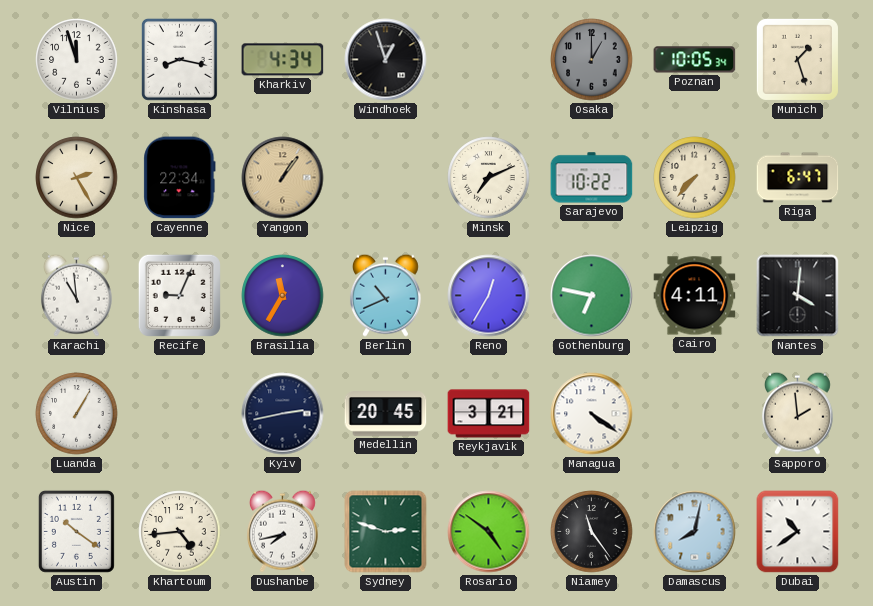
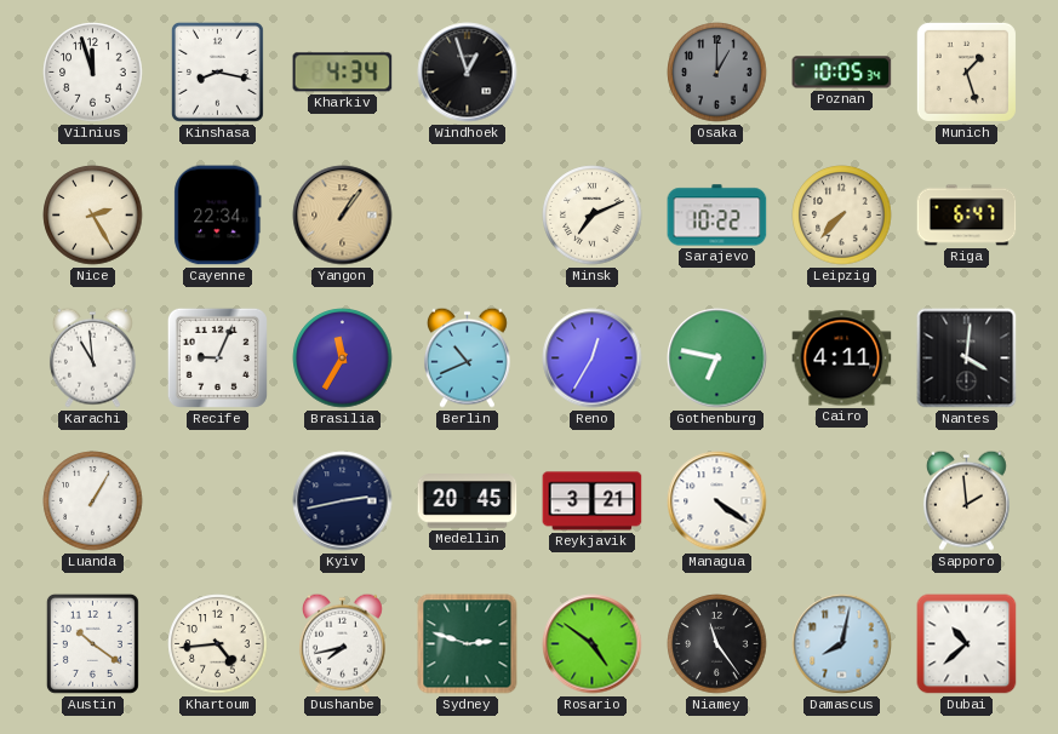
Dubai: 10:39 -> 10:38 (967, 644)
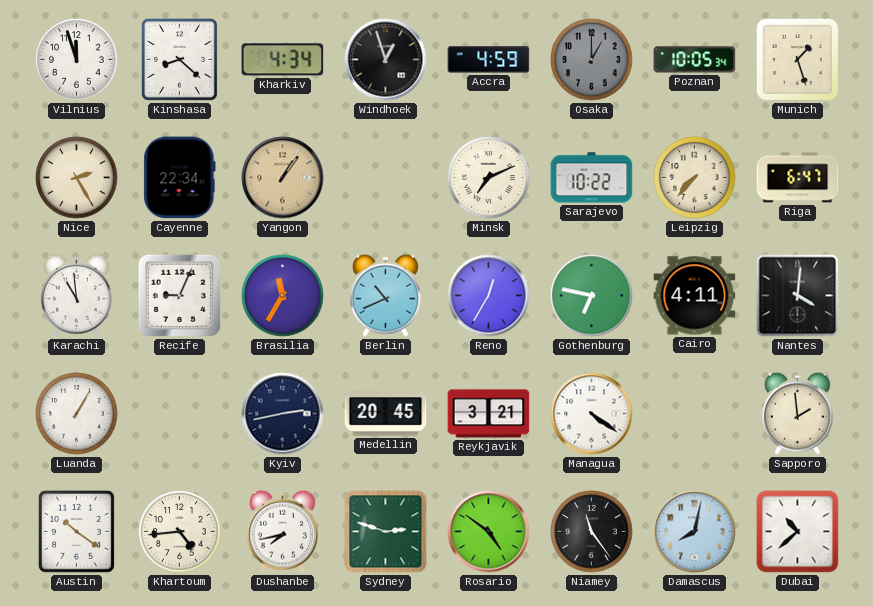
Kinshasa: 8:17 -> 8:22 (179, 59)
Accra: none -> 4:59 (489, 60)
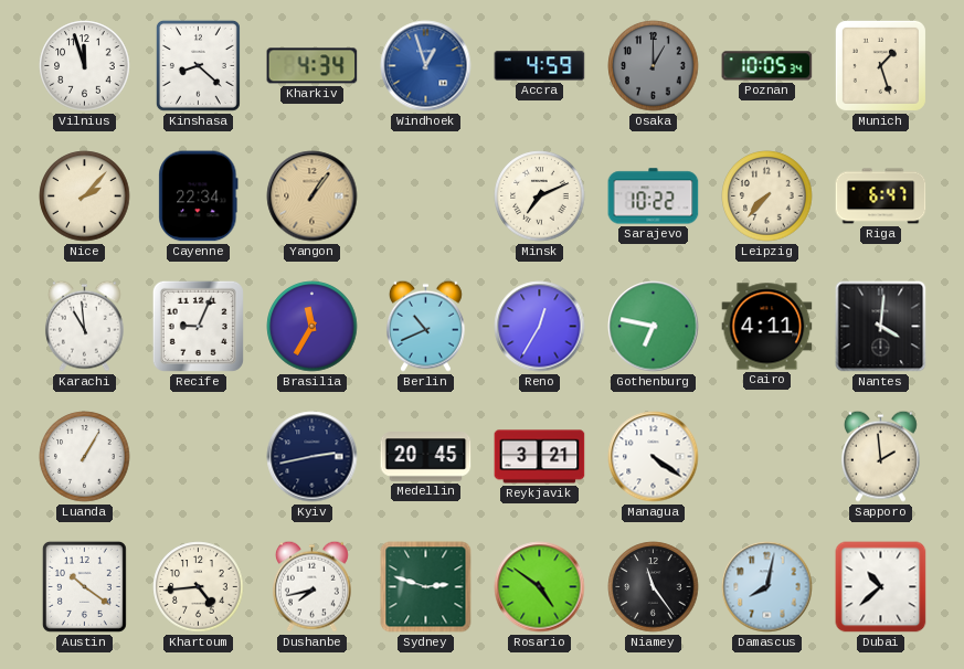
Windhoek dial: black -> blue (426, 66)
Nice: 2:25 -> 2:07 (85, 197)
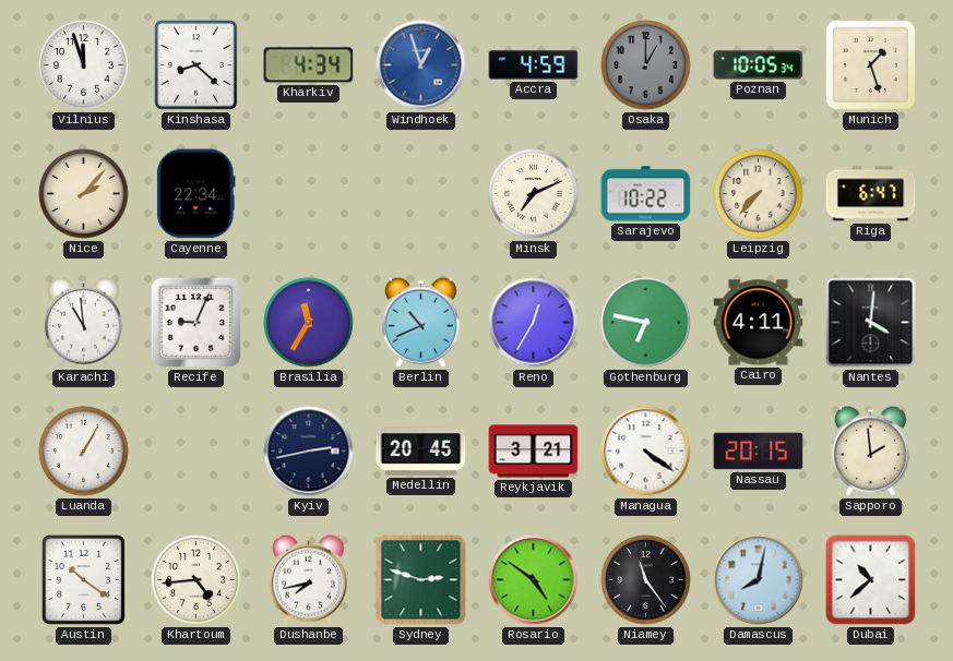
Yangon: 1:06 -> none (312, 197)
Nassau: none -> 20:15 (759, 452)
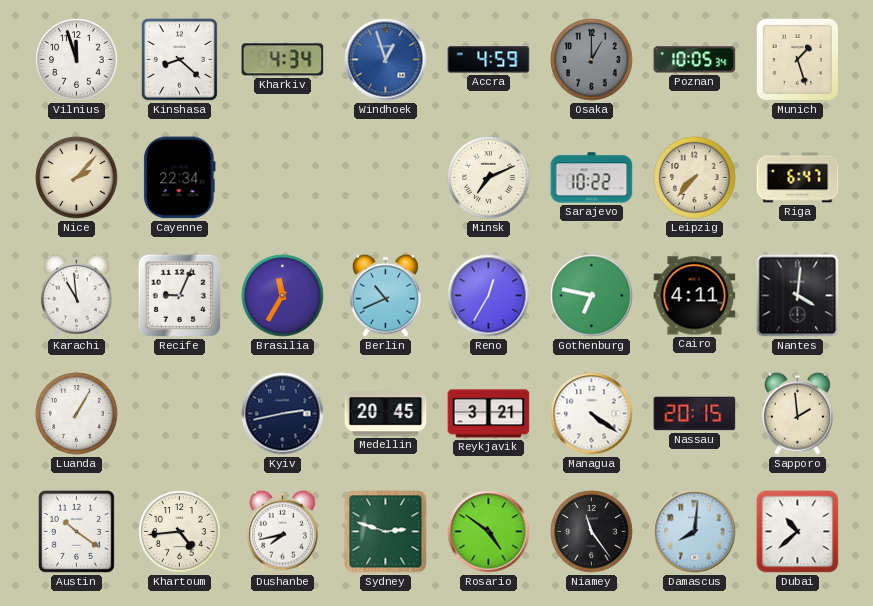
Damascus: 8:02 -> 8:01 (695, 532)
